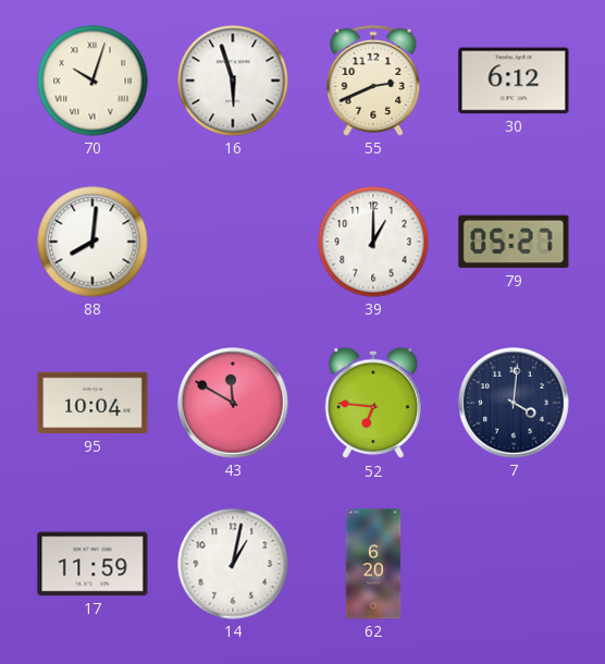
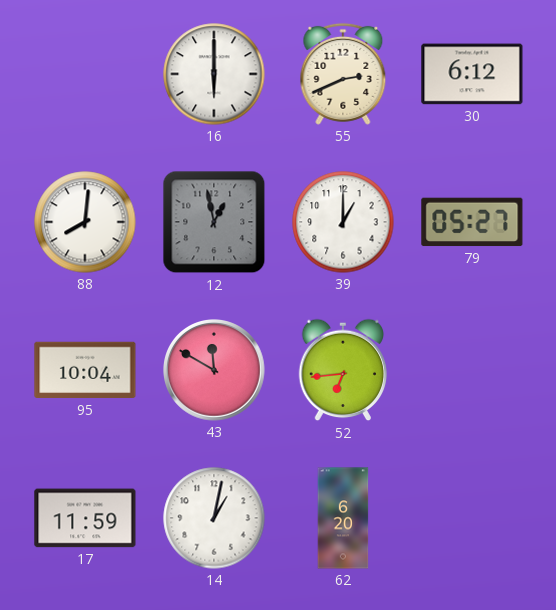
70: 10:03 -> none (92, 81)
16: 5:57 -> 6:00 (214, 74)
12: none -> 12:58 (214, 222)
52: 6:46 -> 6:44 (343, 370)
7: 4:01 -> none (515, 404)
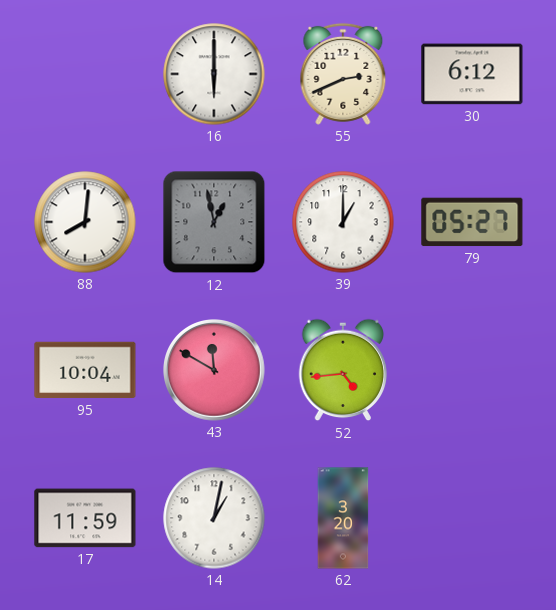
52: 6:44 -> 4:44 (343, 370)
62: 6:20 -> 3:20 (343, 518)
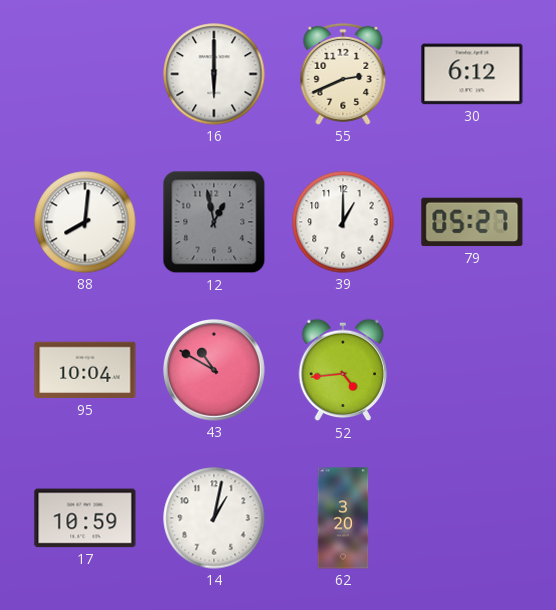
43: 11:50 -> 10:50 (215, 371)
17: 11:59 -> 10:59 (85, 518)
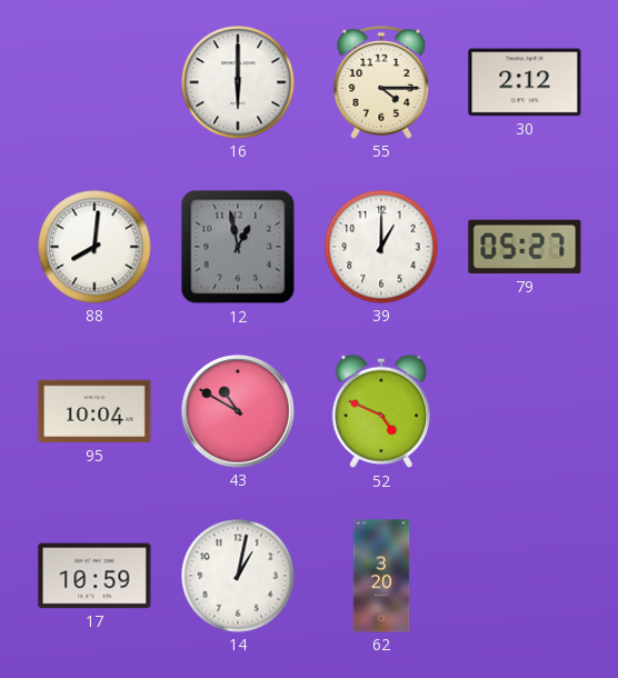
55: 2:41 -> 4:15 (381, 82)
30: 6:12 -> 2:12 (525, 82)
52: 4:44 -> 4:49 (381, 411)
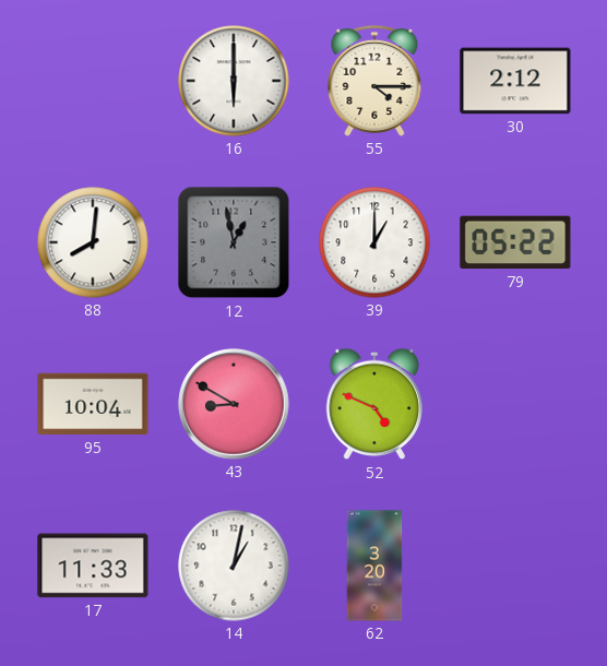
79: 05:27 -> 05:22 (515, 242)
43: 10:50 -> 8:50 (235, 405)
17: 10:59 -> 11:33 (93, 566)
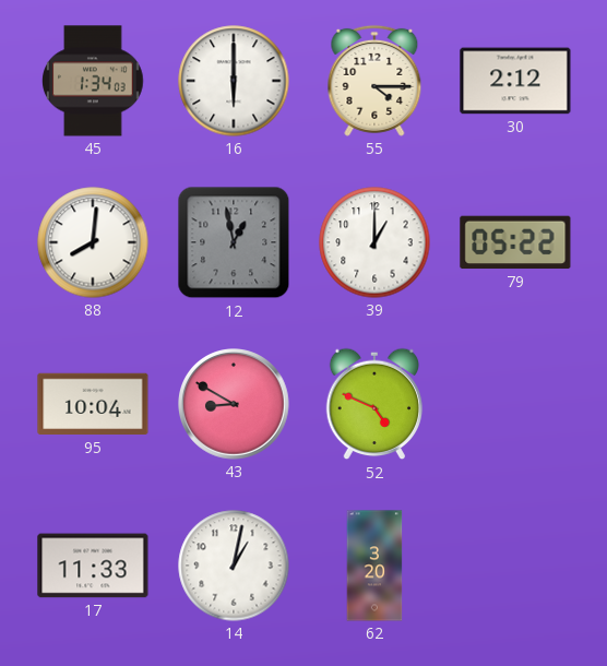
45: none -> 1:34 (93, 81)
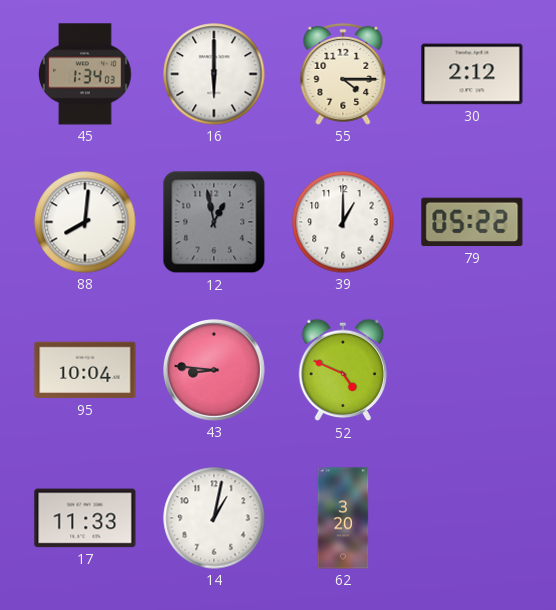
43: 8:50 -> 8:46 (215, 371)
